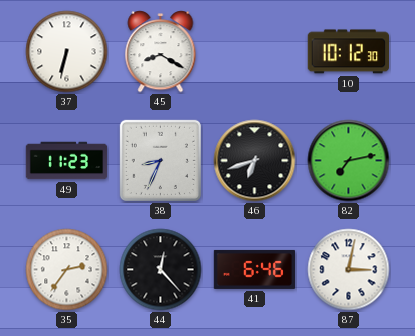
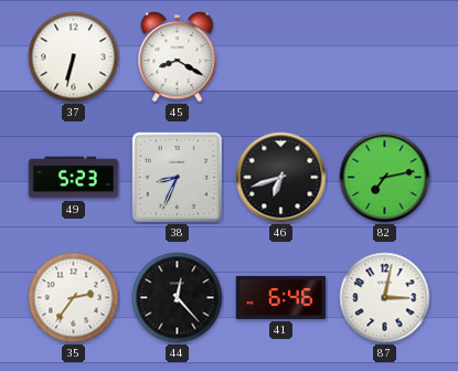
10: 10:12 -> none (348, 52)
49: 11:23 -> 5:23 (74, 178)
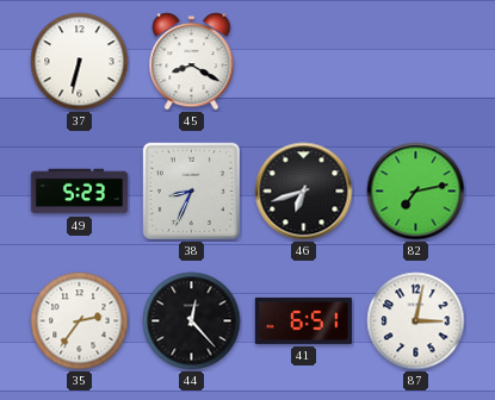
41: 6:46 -> 6:51 (304, 320)
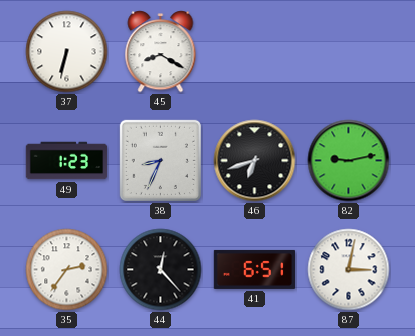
49: 5:23 -> 1:23 (67, 161)
82: 7:13 -> 9:13 (349, 161)
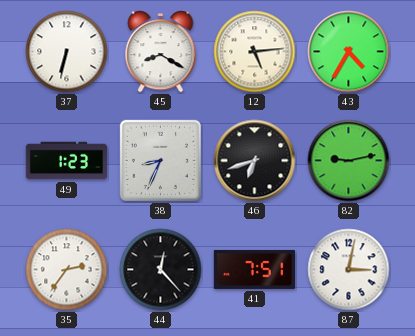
12: none -> 5:14 (255, 52)
43: none -> 4:35 (349, 52)
41: 6:51 -> 7:51 (255, 269)
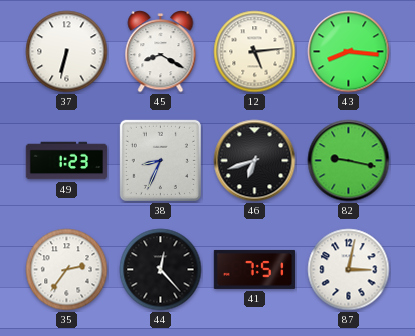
43: 4:35 -> 8:16 (349, 52)
82: 9:13 -> 9:17 (349, 161)
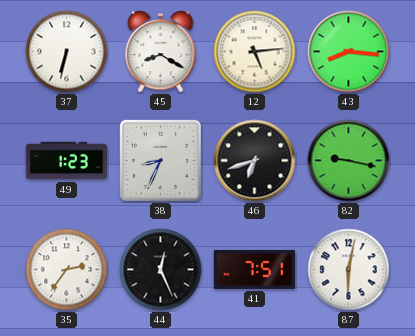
44: 12:23 -> 12:26 (161, 270)
87: 3:02 -> 6:02 (349, 270)
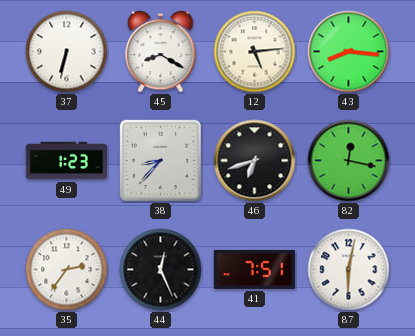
38: 8:34 -> 8:37 (160, 160)
82: 9:17 -> 12:17 (349, 161)
